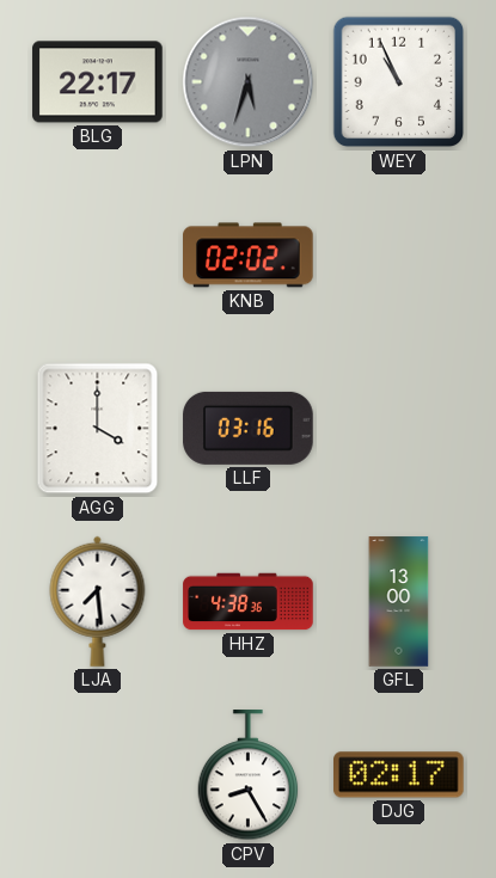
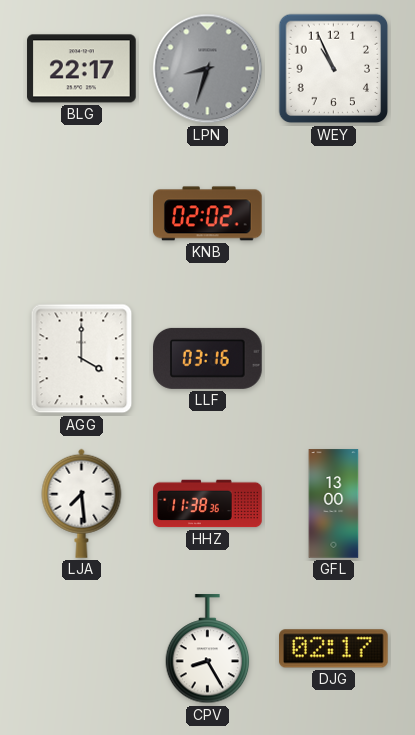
LPN: 5:33 -> 8:33 (208, 69)
HHZ: 4:38 -> 11:38 (208, 504)
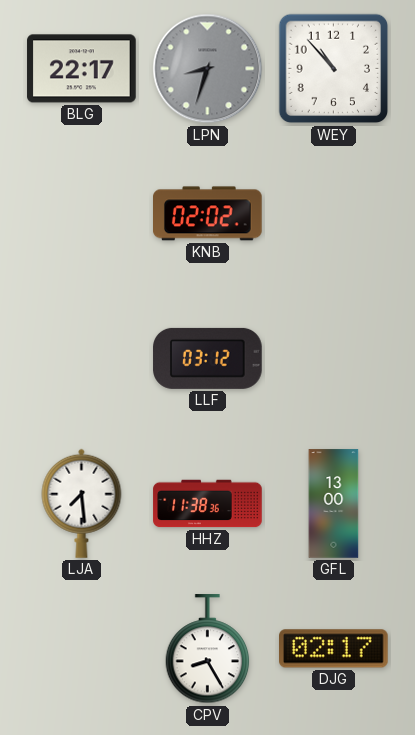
WEY: 10:56 -> 10:53 (334, 69)
AGG: 4:00 -> none (82, 359)
LLF: 03:16 -> 03:12 (208, 358)
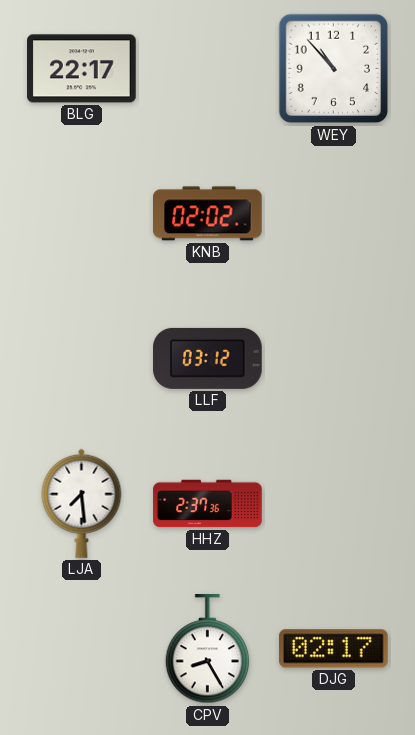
LPN: 8:33 -> none (208, 69)
HHZ: 11:38 -> 2:37 (208, 504)
GFL: 13:00 -> none (334, 504)
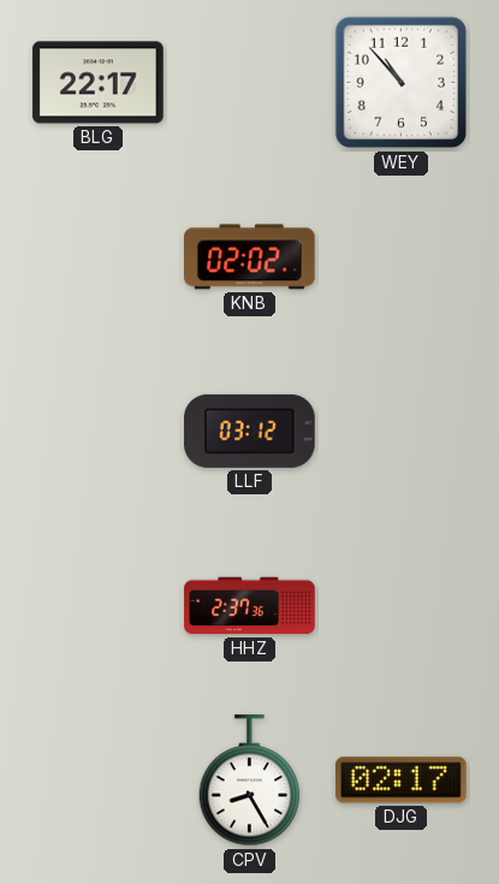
LJA: 7:29 -> none (82, 503)
